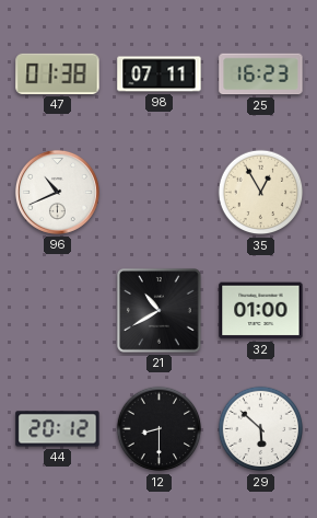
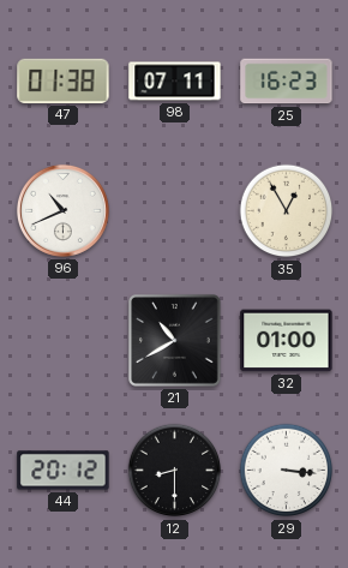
29: 5:52 -> 3:16 (287, 471)
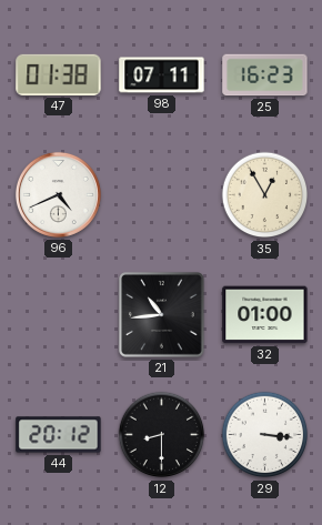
96: 10:41 -> 4:41 (58, 194)
21: 10:40 -> 10:44 (162, 315)
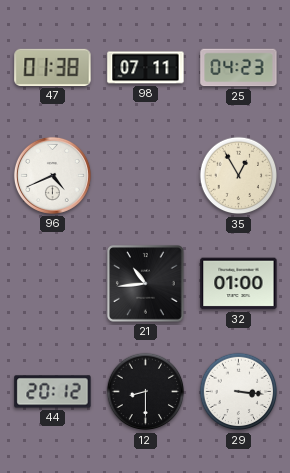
25: 16:23 -> 04:23 (239, 68)
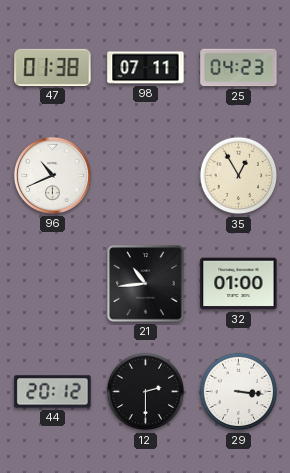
96: 4:41 -> 10:41 (52, 175)
12: 8:30 -> 2:30 (146, 392)
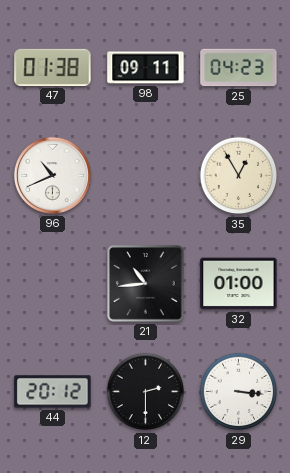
98: 07:11 -> 09:11 (146, 68)
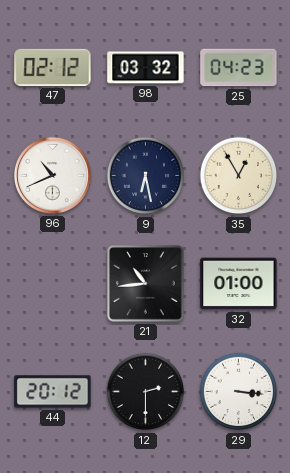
47: 01:38 -> 02:12 (53, 67)
98: 09:11 -> 03:32 (146, 68)
9: none -> 6:28 (146, 176)
